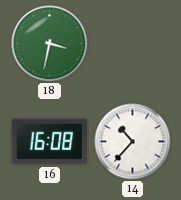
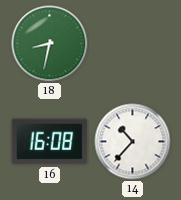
18: 3:32 -> 8:32 (50, 44)
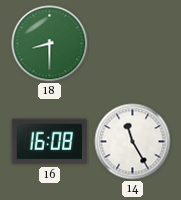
18: 8:32 -> 8:30 (50, 44)
14: 10:37 -> 11:25 (133, 142)
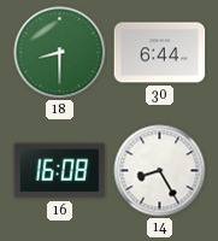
30: none -> 6:44 (160, 53)
14: 11:25 -> 8:25 (160, 171)
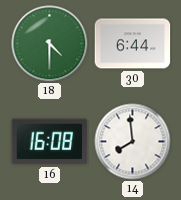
18: 8:30 -> 4:30 (50, 44)
14: 8:25 -> 7:59 (133, 142)
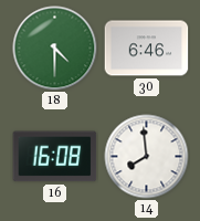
30: 6:44 -> 6:46 (147, 49)
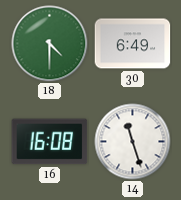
30: 6:46 -> 6:49 (133, 44)
14: 7:59 -> 11:27 (133, 142)
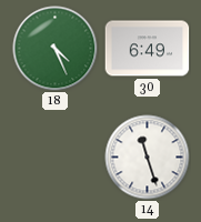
18: 4:30 -> 4:26 (56, 49)
16: 16:08 -> none (50, 142)
